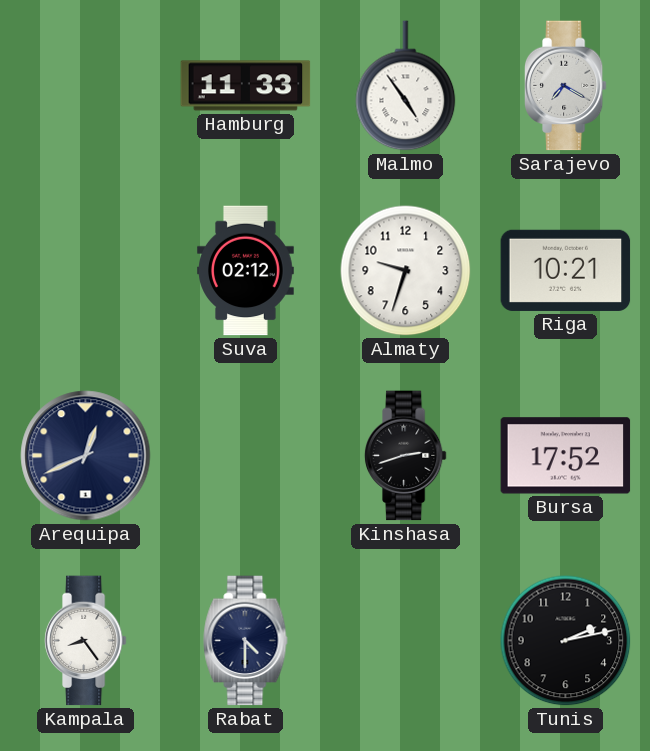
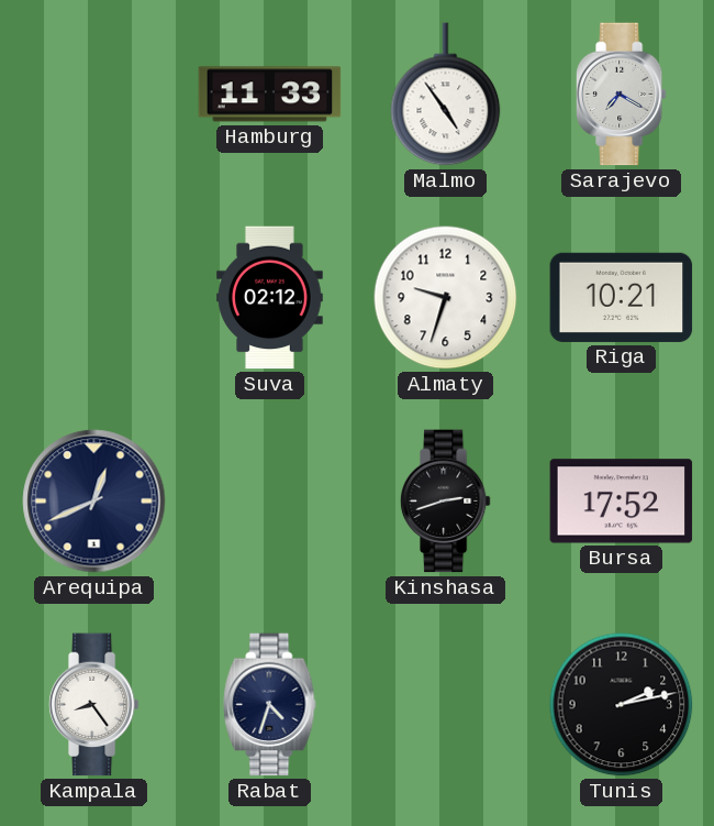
Rabat: 4:30 -> 4:33 (270, 705)
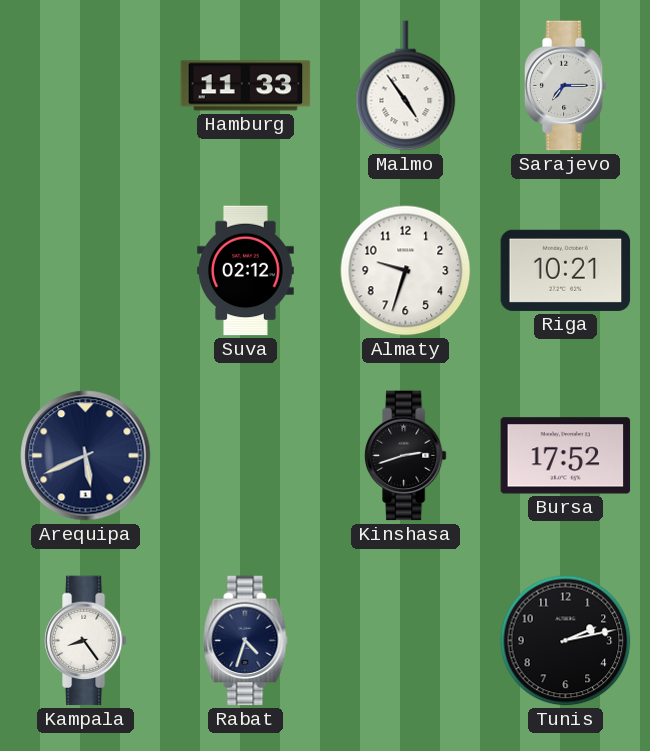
Sarajevo: 7:20 -> 7:15 (565, 86)
Arequipa: 12:41 -> 5:41 (86, 456)
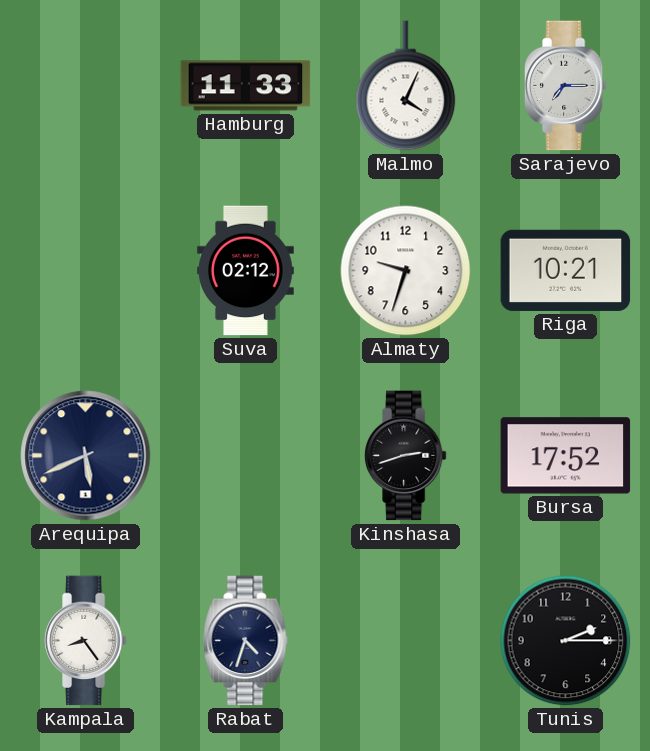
Malmo: 4:54 -> 4:04 (406, 86)
Tunis: 2:13 -> 2:15 (566, 641)
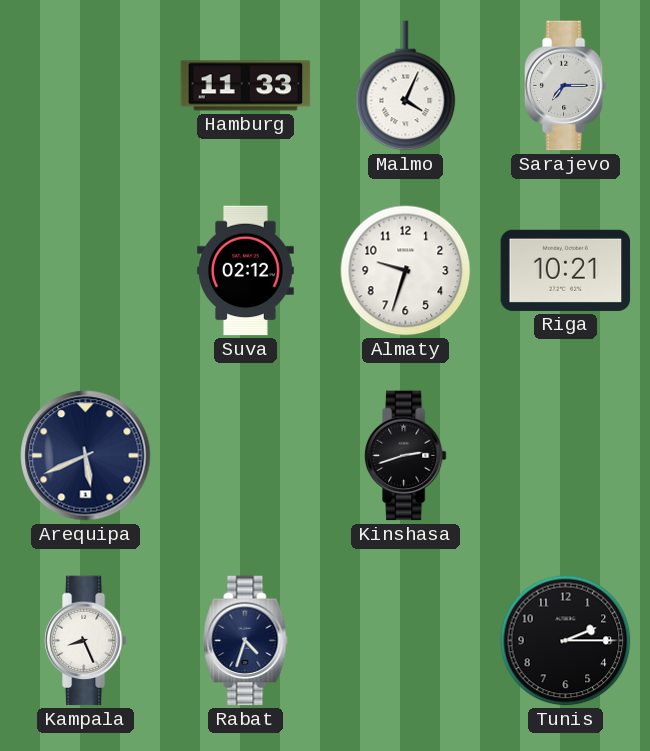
Bursa: 17:52 -> none (566, 456)
Kampala: 8:24 -> 8:26 (85, 641)
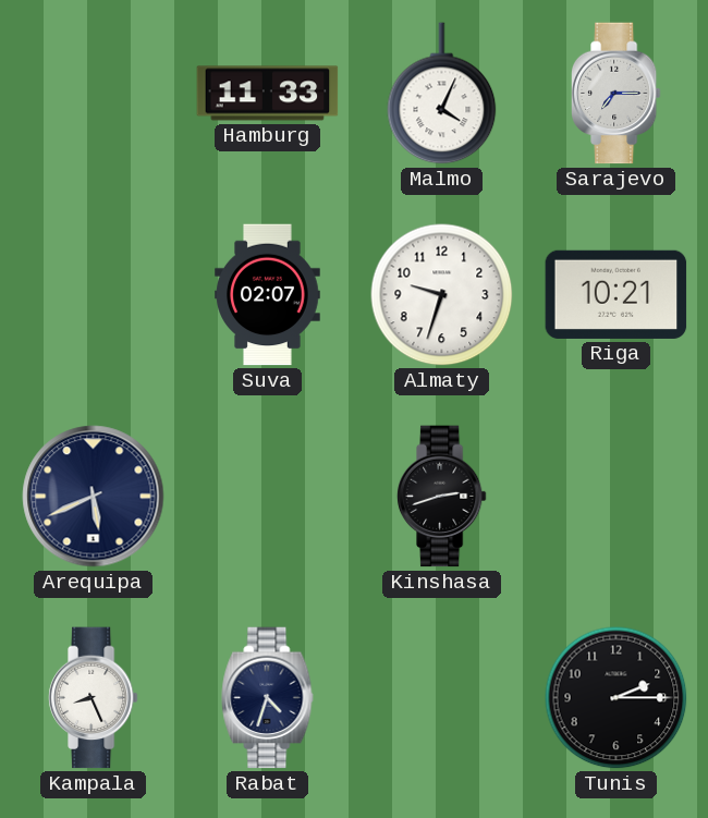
Suva: 02:12 -> 02:07 (268, 295)
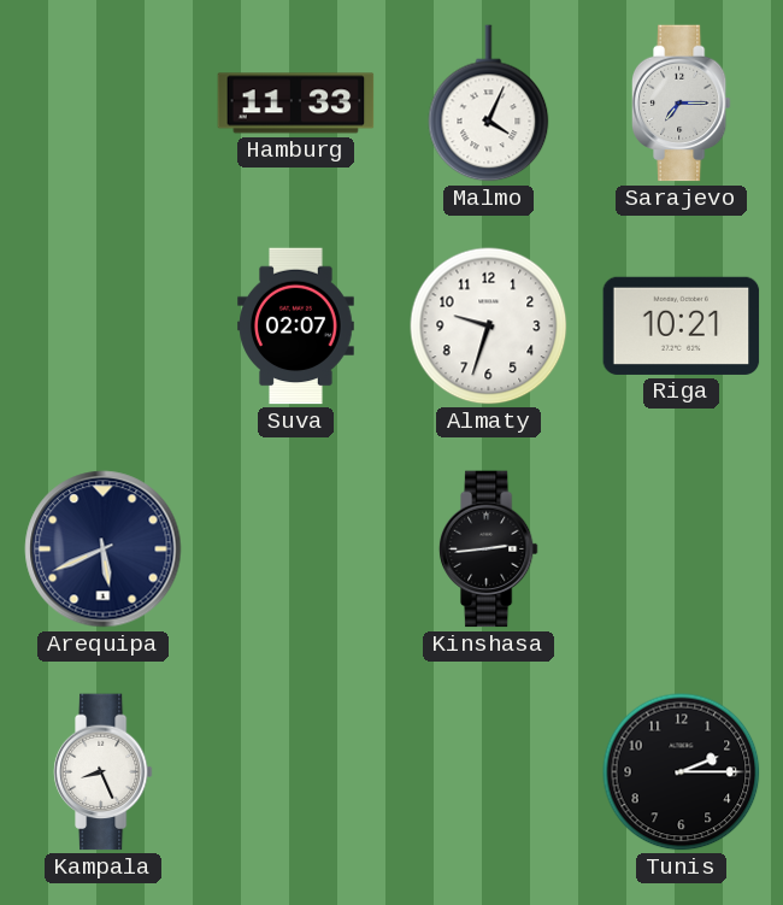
Kinshasa: 2:42 -> 2:44 (488, 550)
Rabat: 4:33 -> none (268, 698)
